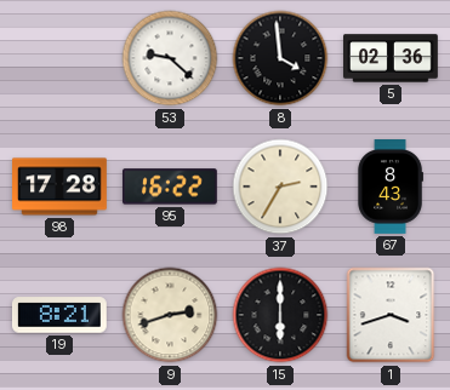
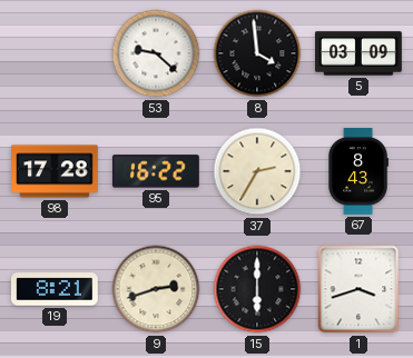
5: 02:36 -> 03:09 (360, 53)
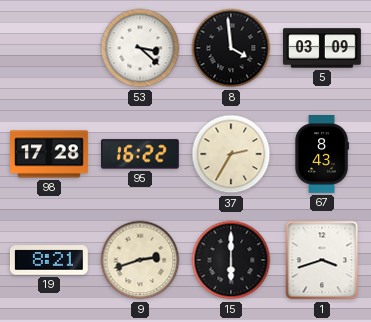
53: 9:22 -> 3:22 (140, 48)
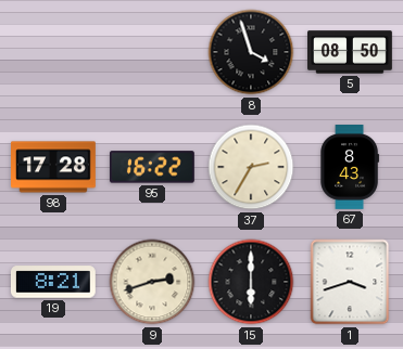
53: 3:22 -> none (140, 48)
8: 3:59 -> 3:57 (251, 52)
5: 03:09 -> 08:50 (351, 52)
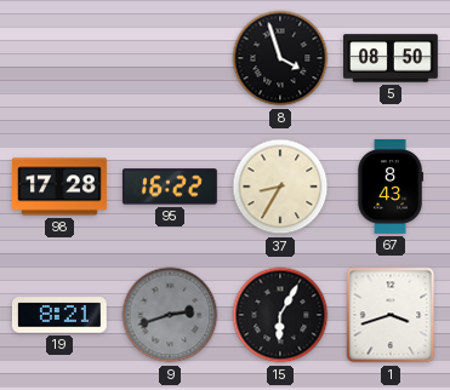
37: 2:35 -> 8:35 (280, 187)
9 dial: cream -> grey (170, 315)
15: 6:00 -> 6:05 (280, 315)
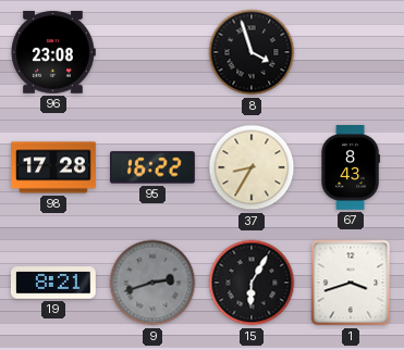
96: none -> 23:08 (53, 52)
5: 08:50 -> none (392, 58)
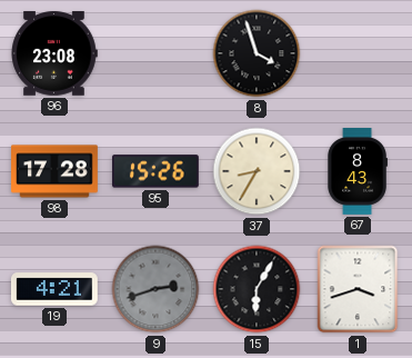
95: 16:22 -> 15:26 (155, 171)
19: 8:21 -> 4:21 (54, 289)
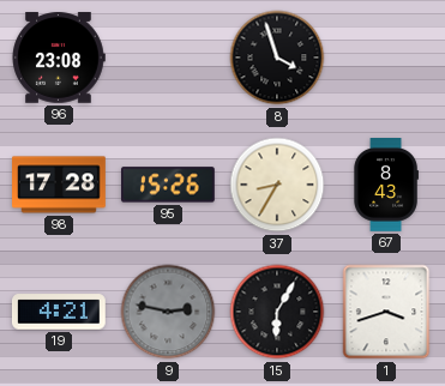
9: 2:42 -> 2:47 (168, 312)
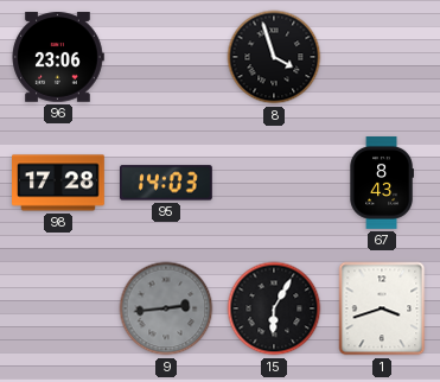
96: 23:08 -> 23:06 (58, 57)
95: 15:26 -> 14:03 (166, 183)
37: 8:35 -> none (277, 185)
19: 4:21 -> none (59, 312)
9: 2:47 -> 2:44 (166, 308)
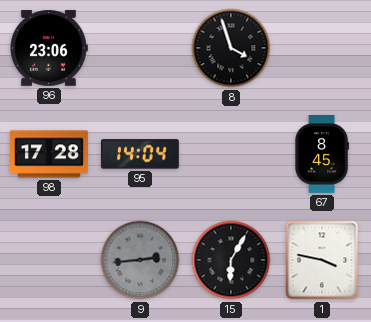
95: 14:03 -> 14:04 (140, 154)
67: 8:43 -> 8:45 (322, 155)
1: 3:42 -> 3:47 (322, 260)
